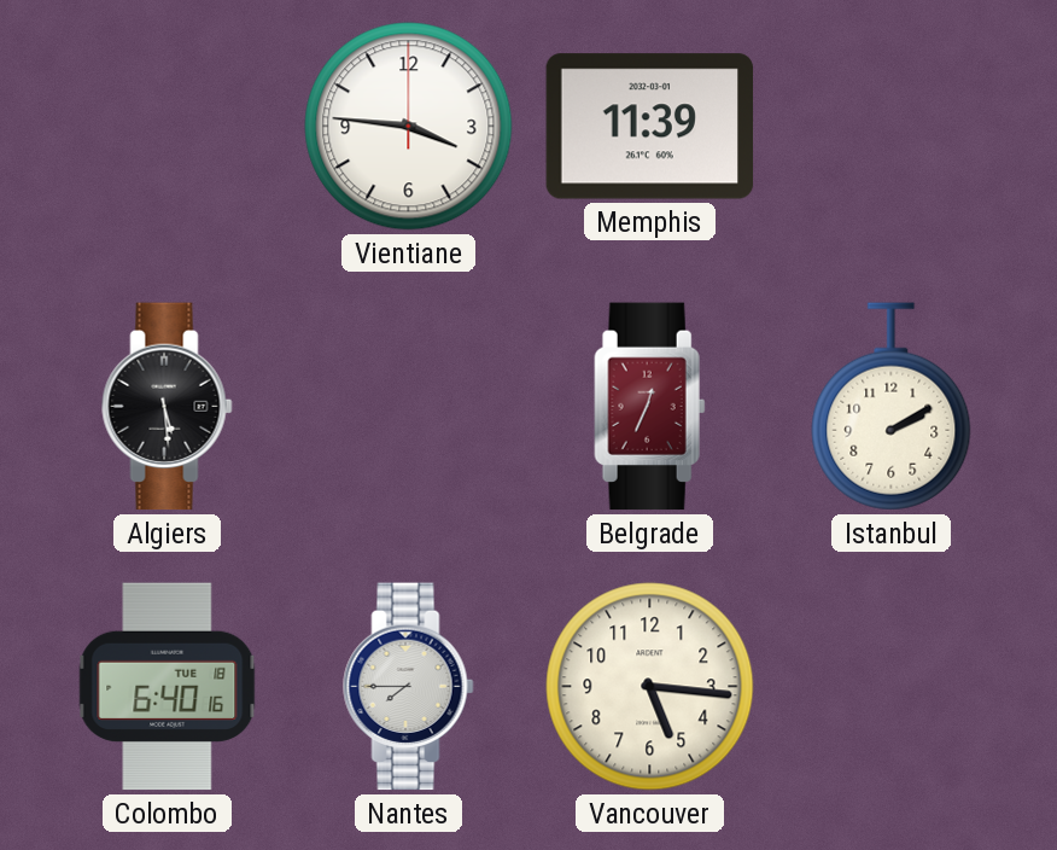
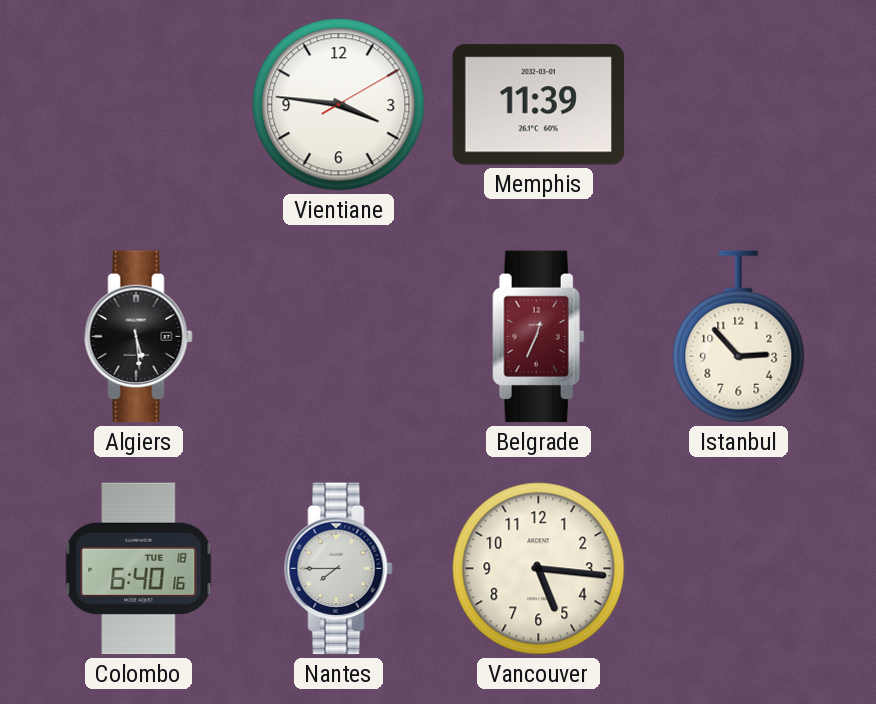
Vientiane: 3:46:00 -> 3:46:10 (339, 105)
Istanbul: 2:10 -> 2:53 (739, 337)
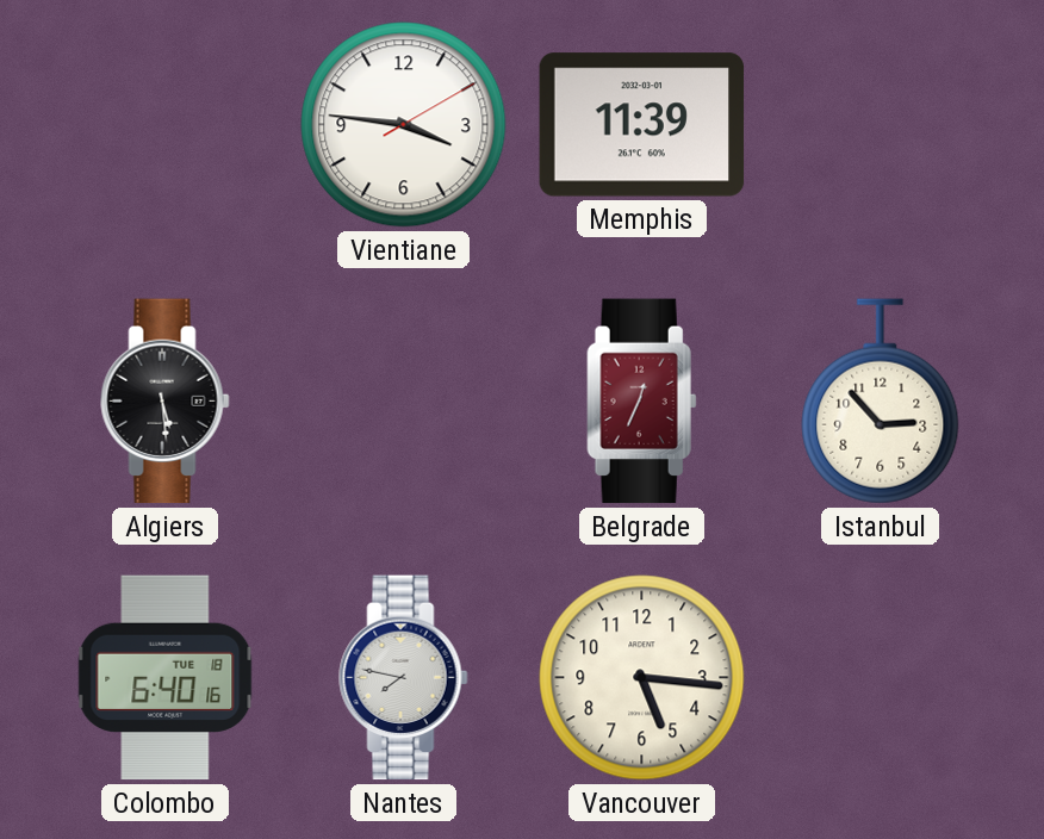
Nantes: 7:45 -> 7:47 (404, 678)
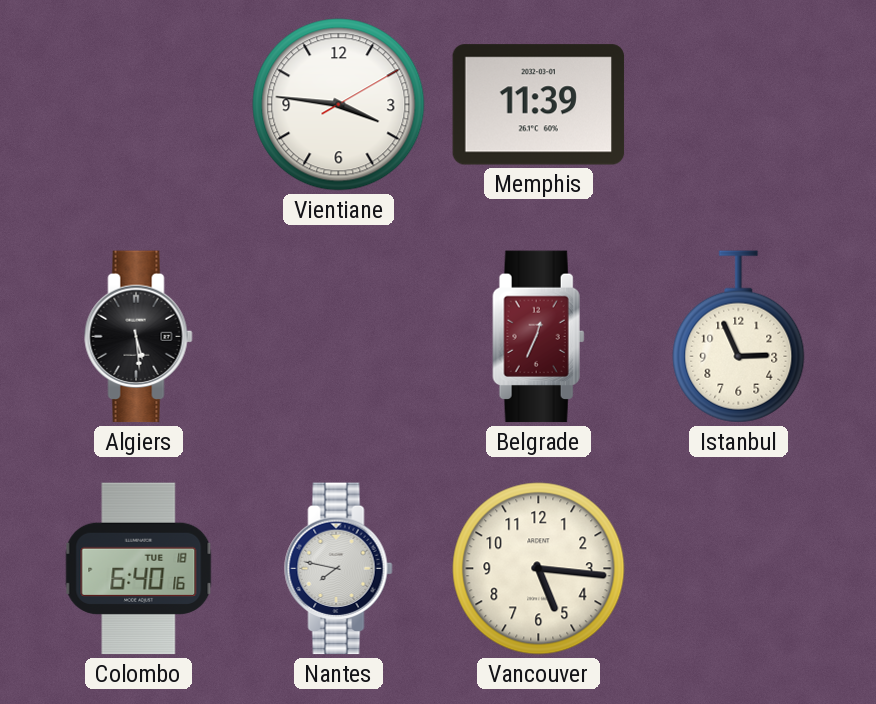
Istanbul: 2:53 -> 2:56 (739, 337)
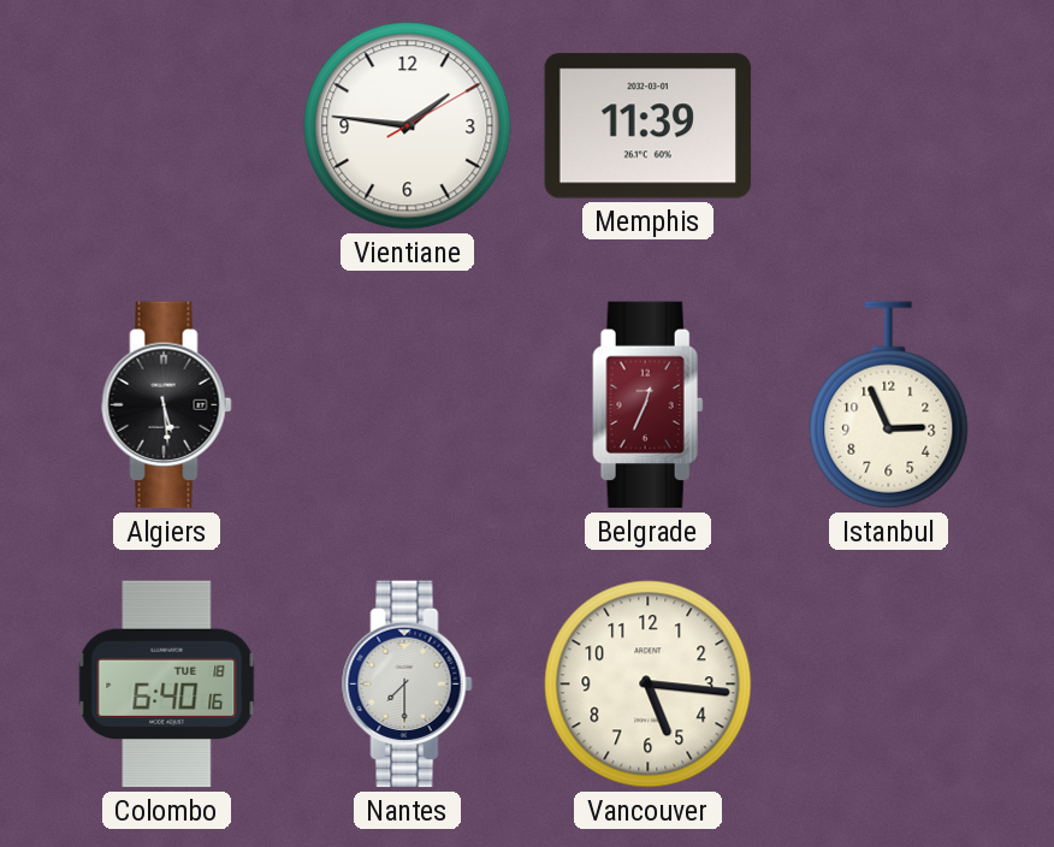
Vientiane: 3:46 -> 1:46 (408, 126)
Nantes: 7:47 -> 7:30 (408, 685)
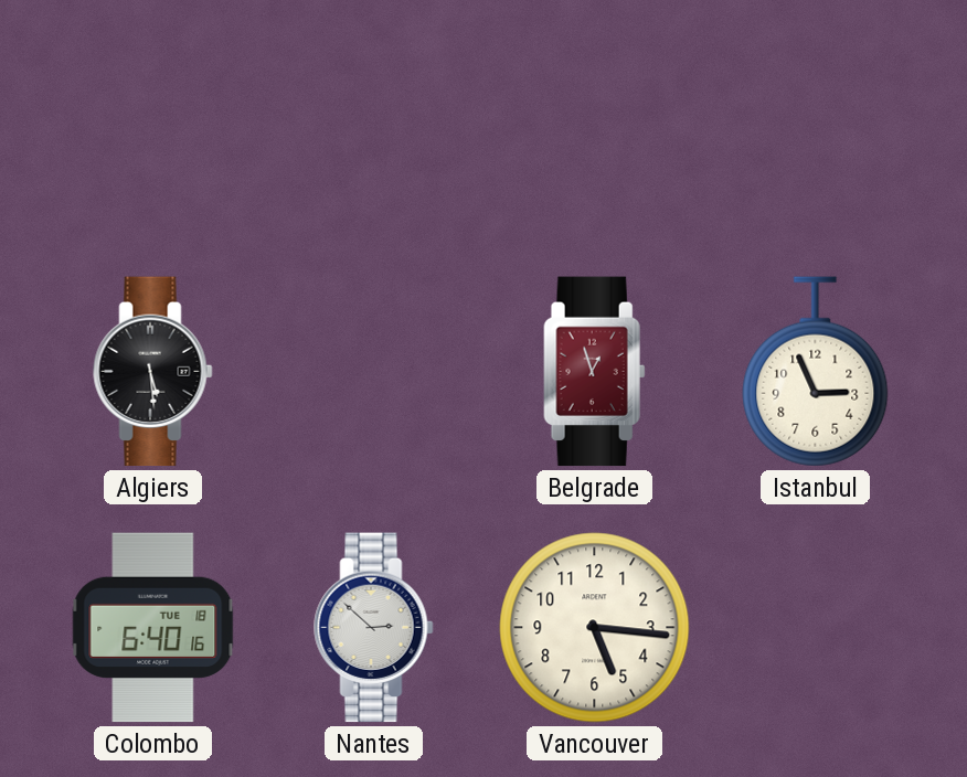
Vientiane: 1:46 -> none (408, 126)
Memphis: 11:39 -> none (649, 126)
Belgrade: 12:34 -> 12:57 (595, 372)
Nantes: 7:30 -> 2:52 (374, 628)
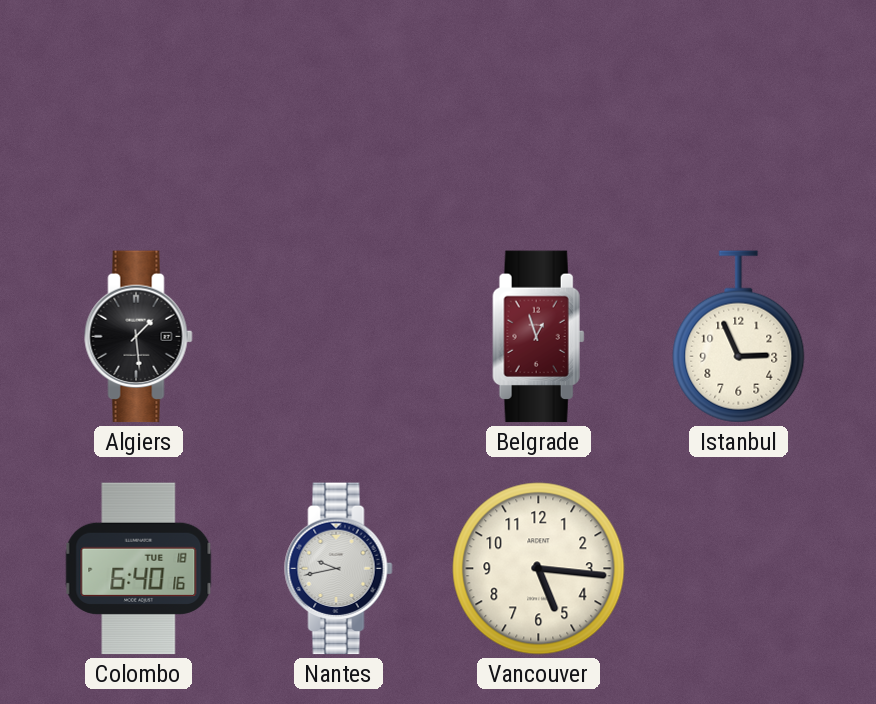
Algiers: 5:29 -> 1:29 (139, 337)
Nantes: 2:52 -> 9:43 (339, 569)
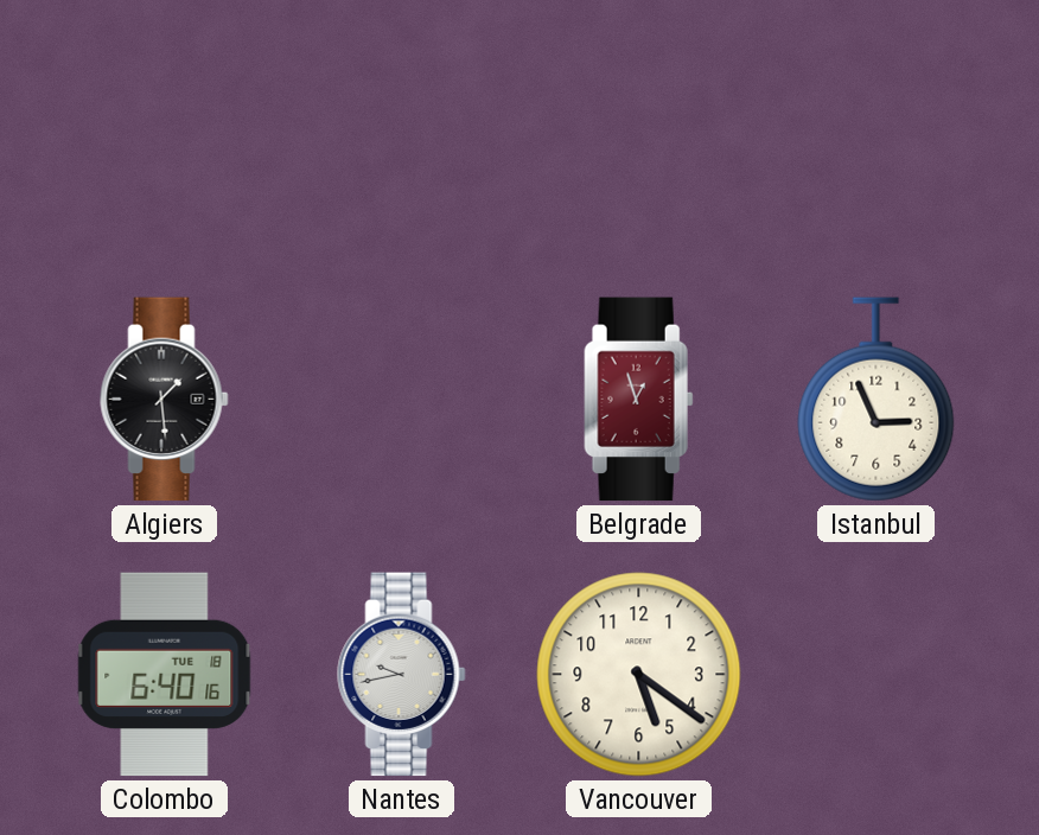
Vancouver: 5:16 -> 5:21 (639, 675)
